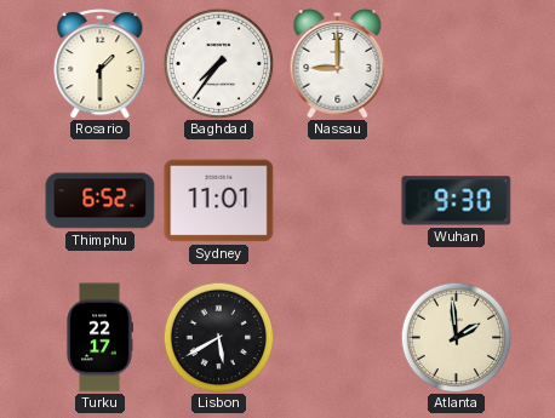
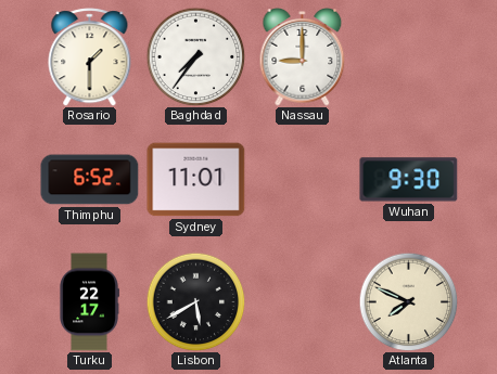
Atlanta: 1:59 -> 7:49 (408, 301)
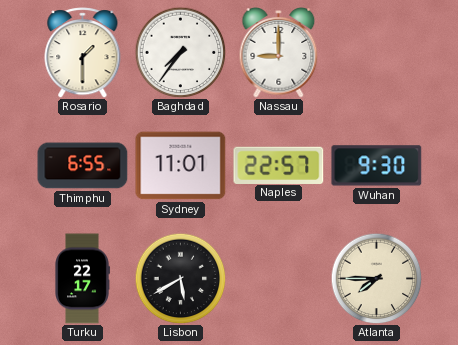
Thimphu: 6:52 -> 6:55 (83, 166)
Naples: none -> 22:57 (279, 165)
Atlanta: 7:49 -> 7:45 (376, 278)
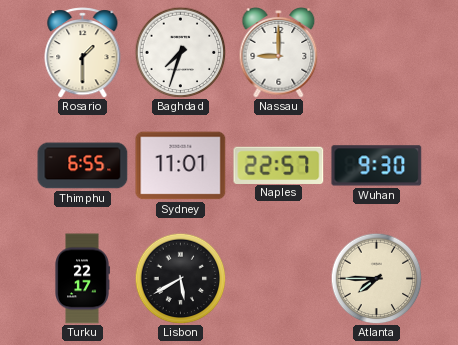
Baghdad: 7:36 -> 7:33 (180, 52)
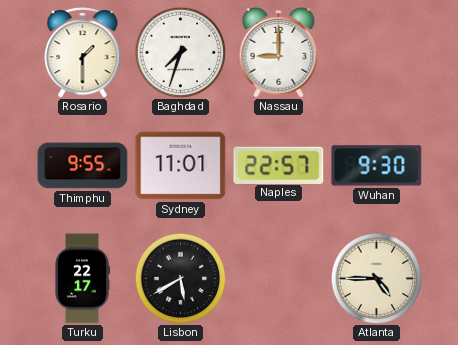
Thimphu: 6:55 -> 9:55 (83, 166)
Atlanta: 7:45 -> 4:45 (376, 278)
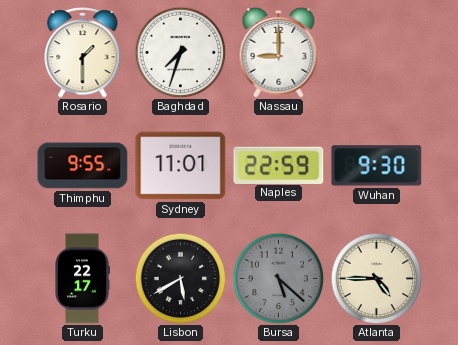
Naples: 22:57 -> 22:59 (279, 165)
Bursa: none -> 5:22 (278, 278)
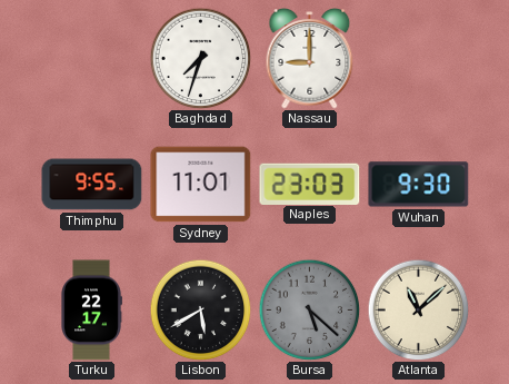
Rosario: 1:30 -> none (83, 53)
Naples: 22:59 -> 23:03 (310, 184)
Atlanta: 4:45 -> 11:08 (418, 309)
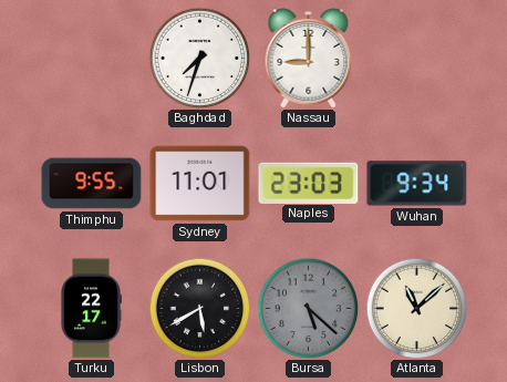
Wuhan: 9:30 -> 9:34 (417, 184)
